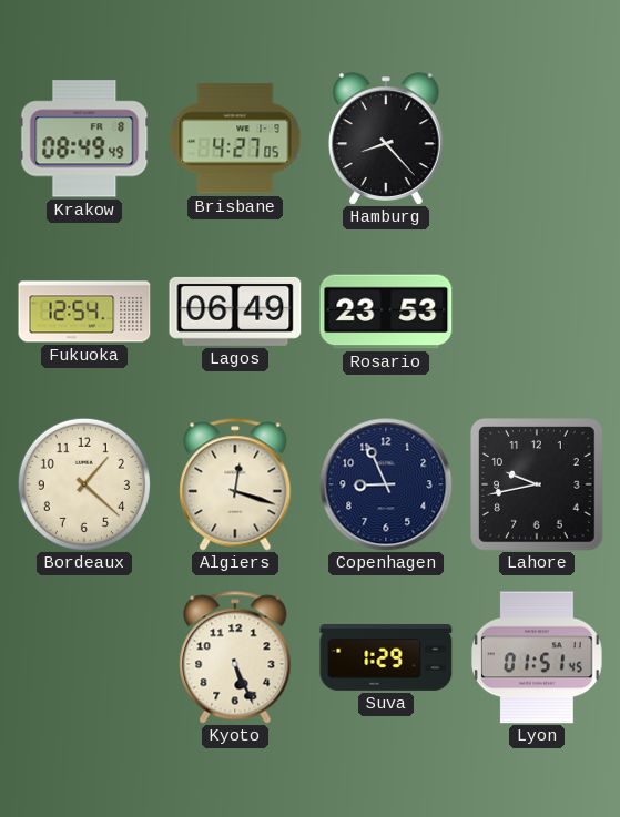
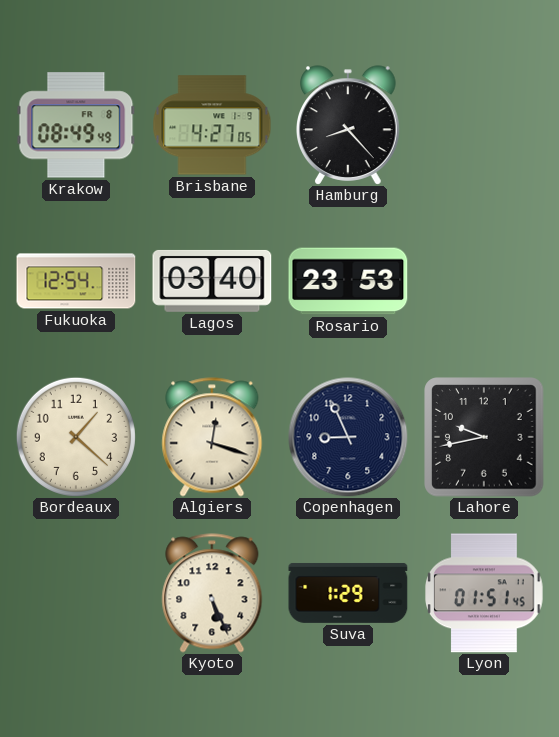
Lagos: 06:49 -> 03:40 (212, 281)
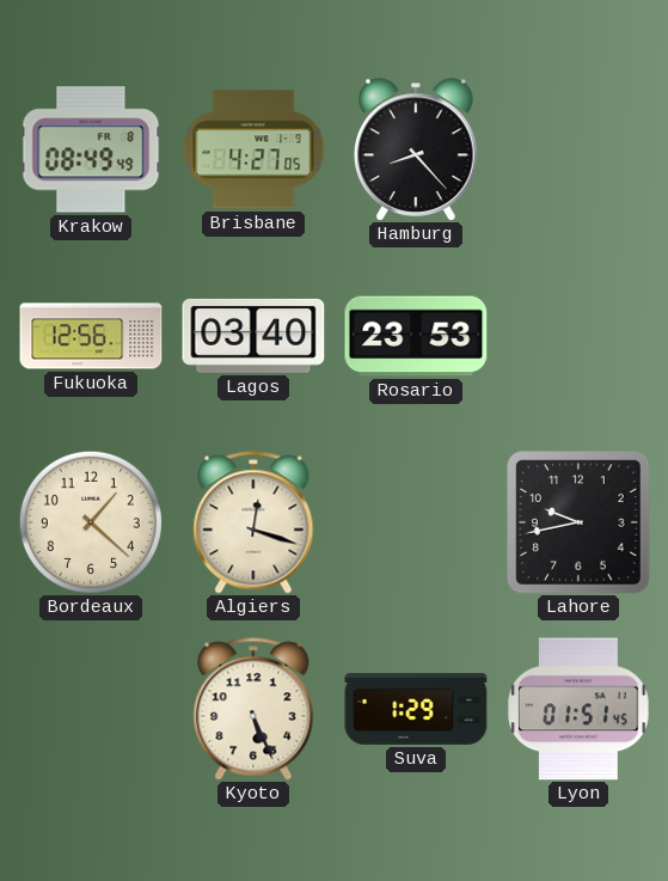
Fukuoka: 12:54 -> 12:56 (91, 336)
Copenhagen: 8:56 -> none (348, 437)
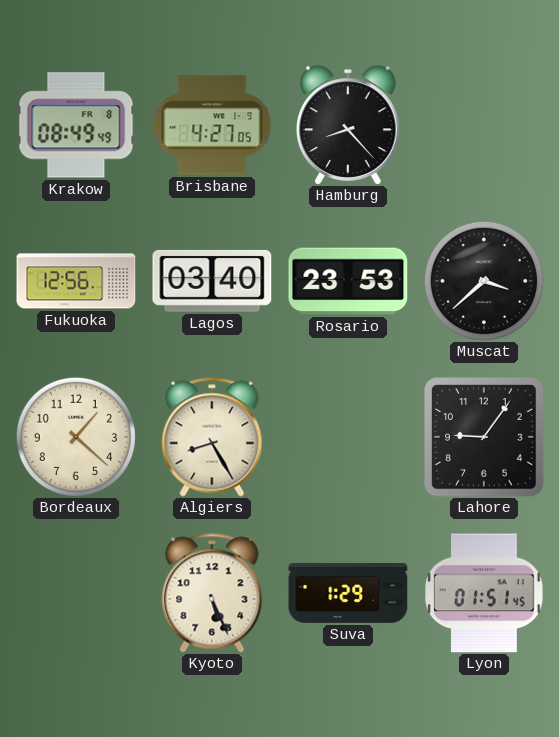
Muscat: none -> 3:38 (484, 281)
Algiers: 12:18 -> 8:25 (212, 437)
Lahore: 9:43 -> 9:06 (484, 437)
